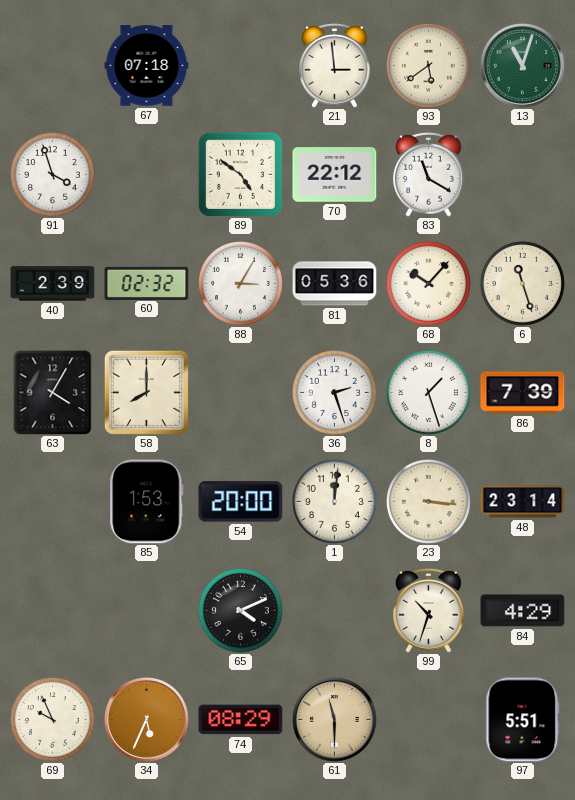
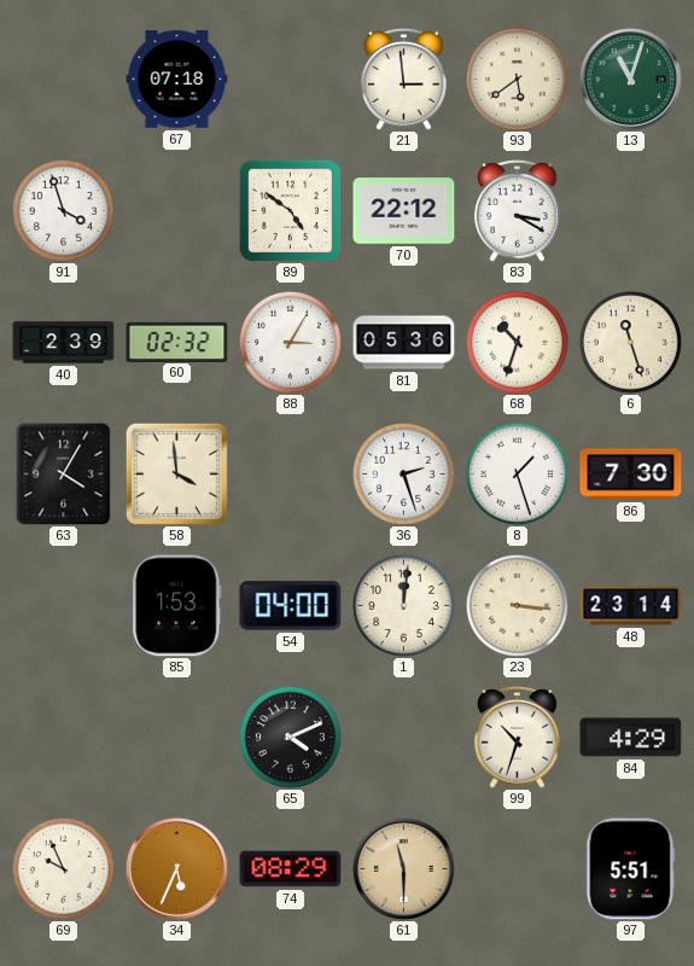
83: 11:20 -> 3:20 (518, 210)
68: 10:07 -> 10:33 (517, 342)
58: 8:00 -> 3:59 (176, 473)
86: 7:39 -> 7:30 (631, 475)
54: 20:00 -> 04:00 (291, 606)
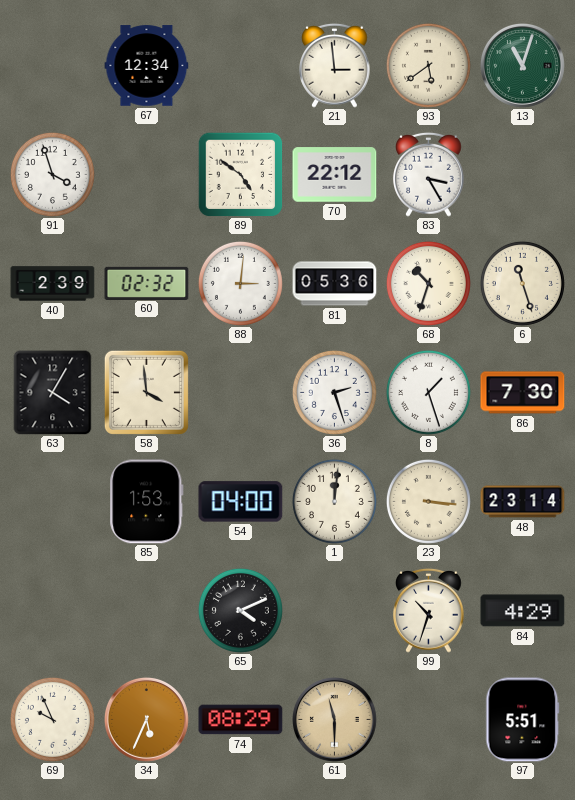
67: 07:18 -> 12:34 (147, 66)
83: 3:20 -> 3:25 (429, 174)
88: 3:05 -> 3:01 (240, 283)
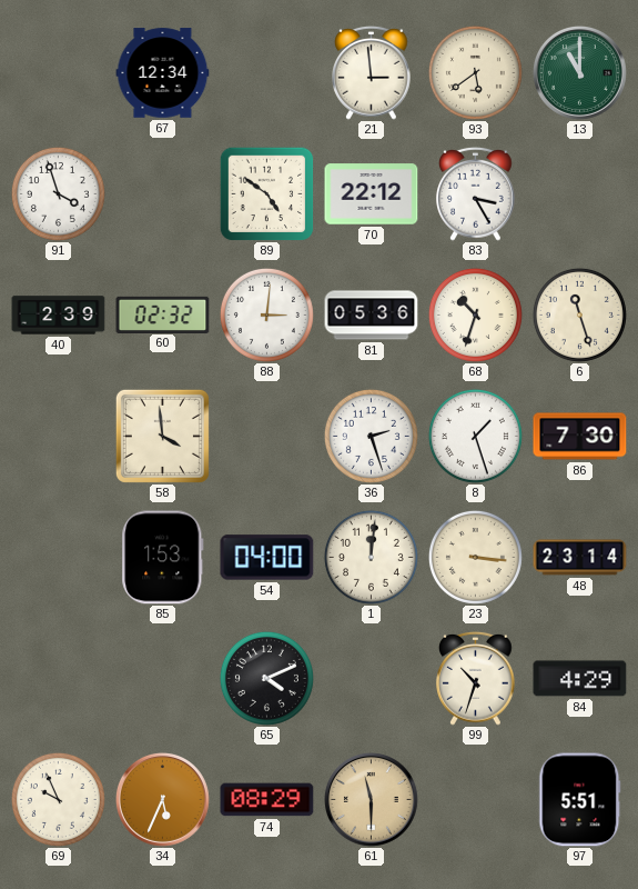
13: 11:03 -> 11:00 (580, 73)
63: 4:05 -> none (53, 392)
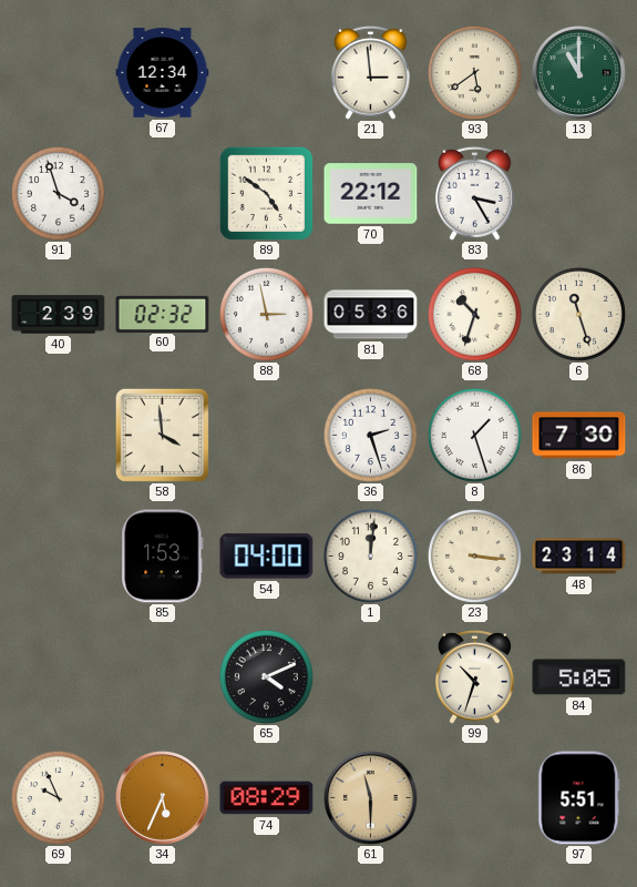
88: 3:01 -> 2:58 (266, 314)
84: 4:29 -> 5:05 (579, 677)
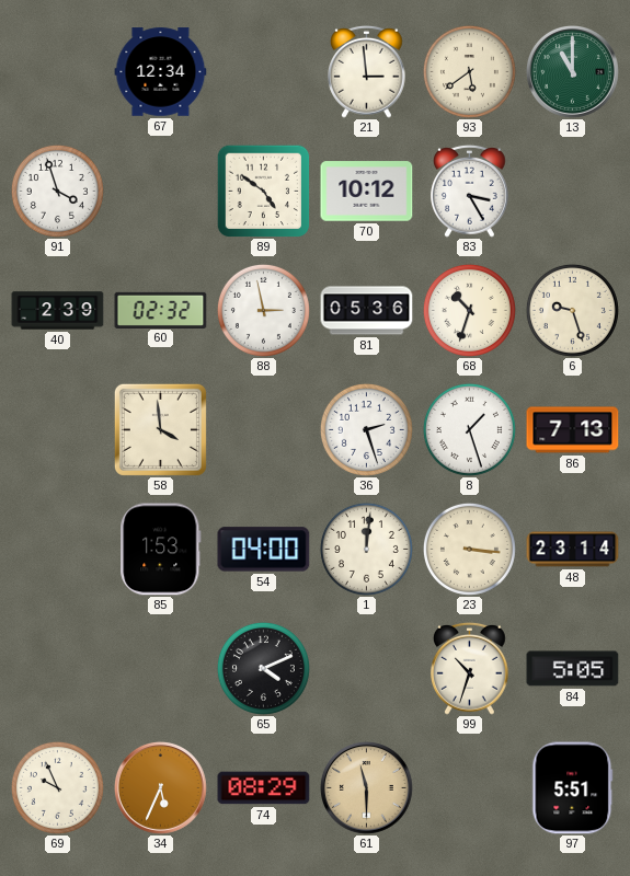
70: 22:12 -> 10:12 (367, 192)
6: 11:27 -> 9:27 (572, 310)
86: 7:30 -> 7:13 (573, 430)
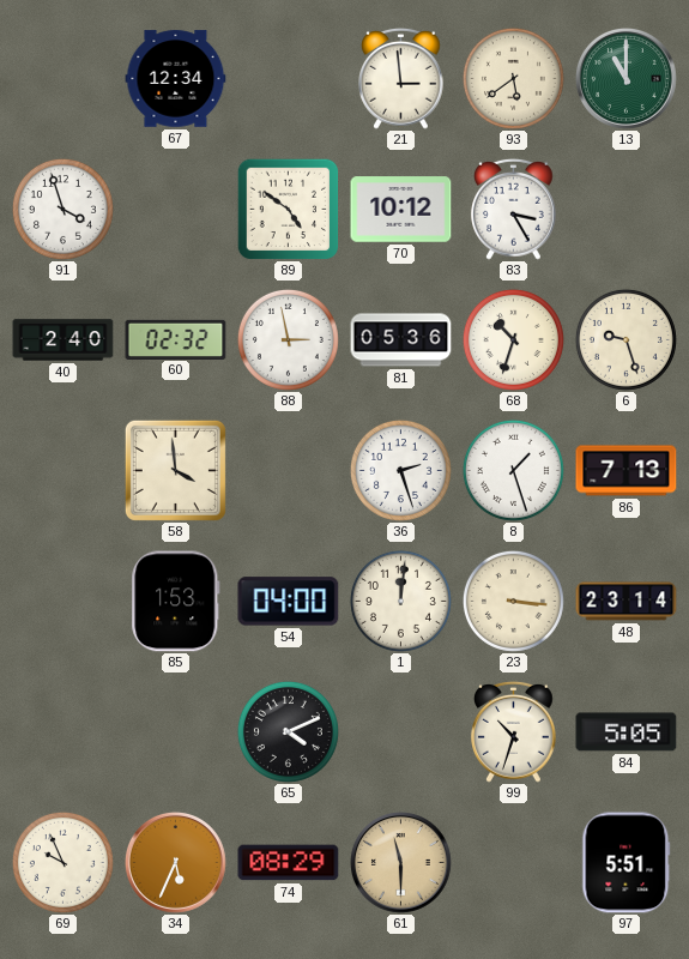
40: 2:39 -> 2:40 (64, 340)
